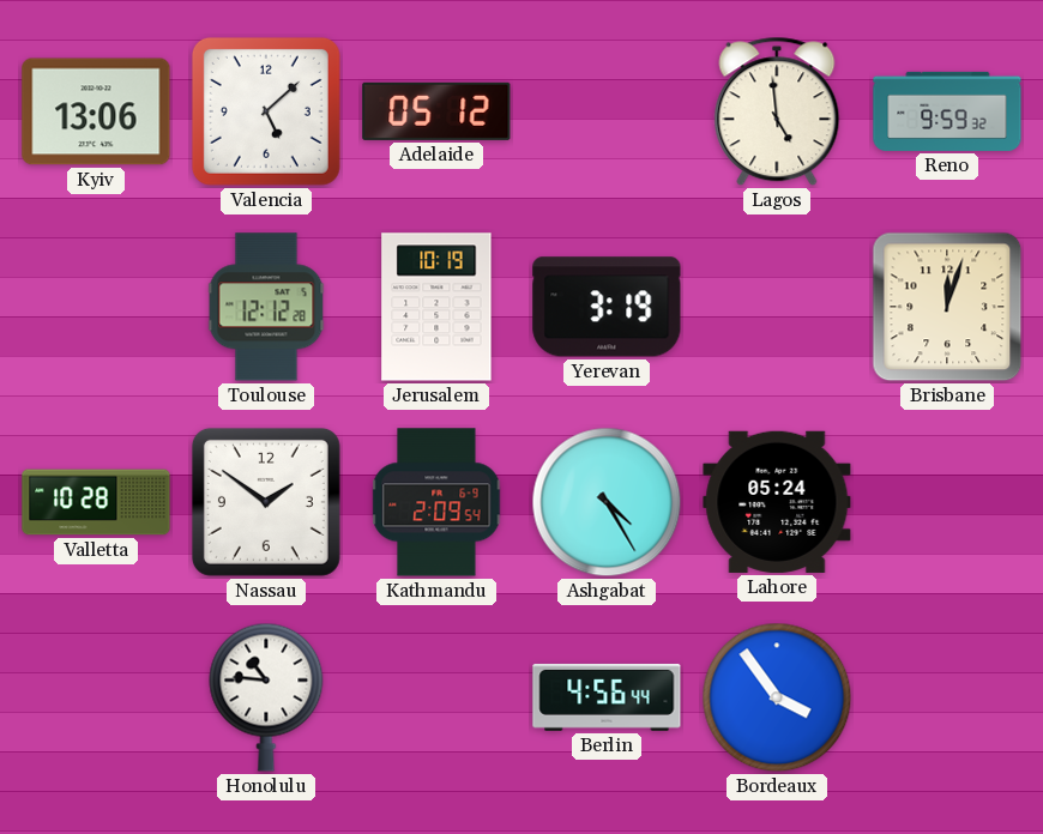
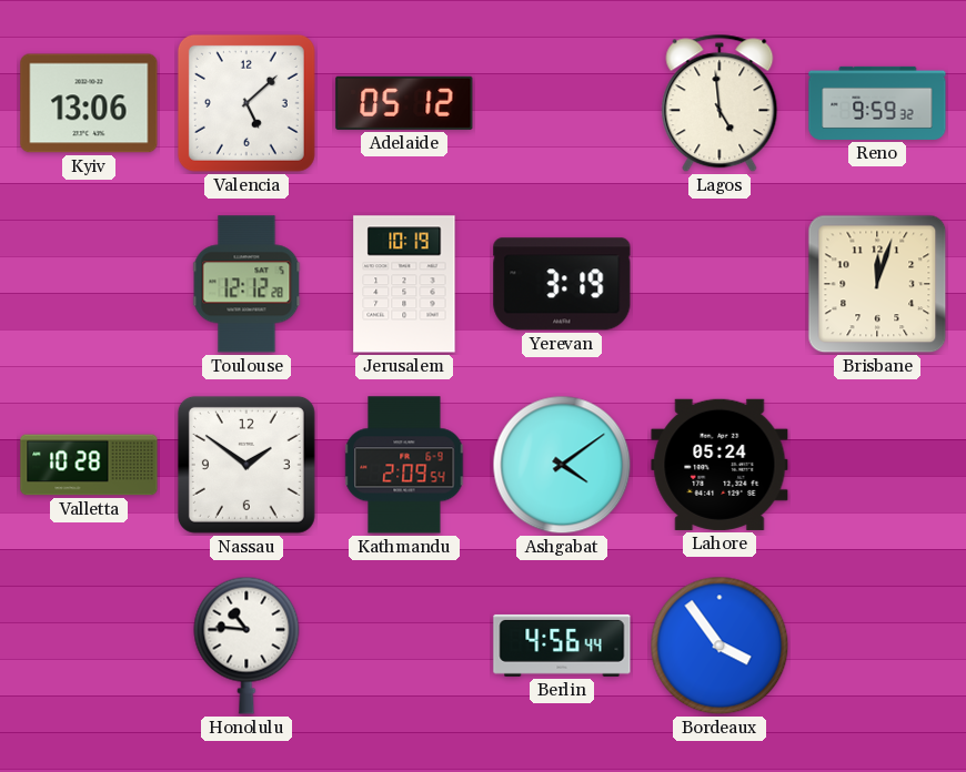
Ashgabat: 4:25 -> 4:09 (562, 465)
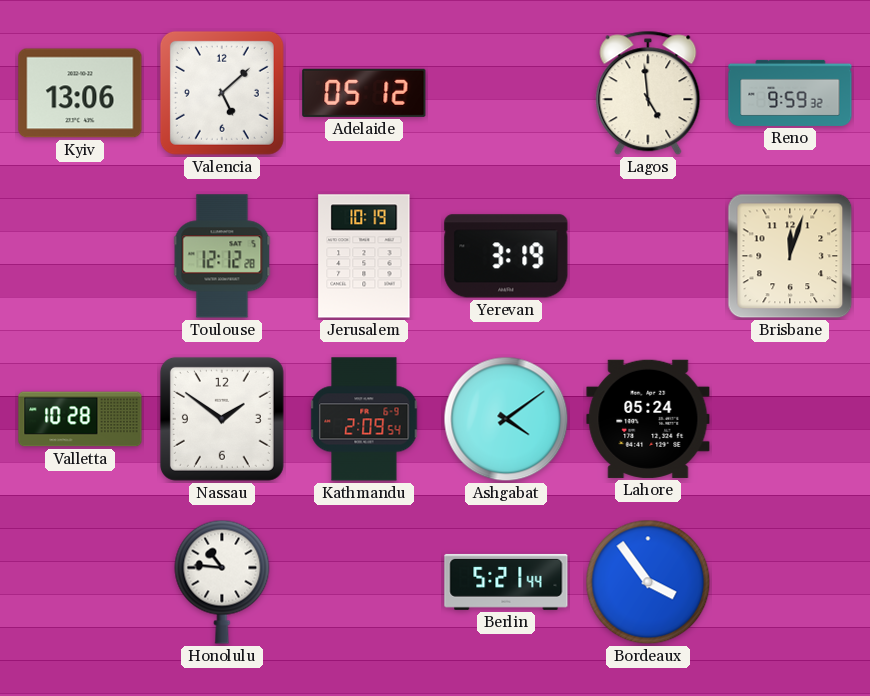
Berlin: 4:56 -> 5:21 (506, 582)
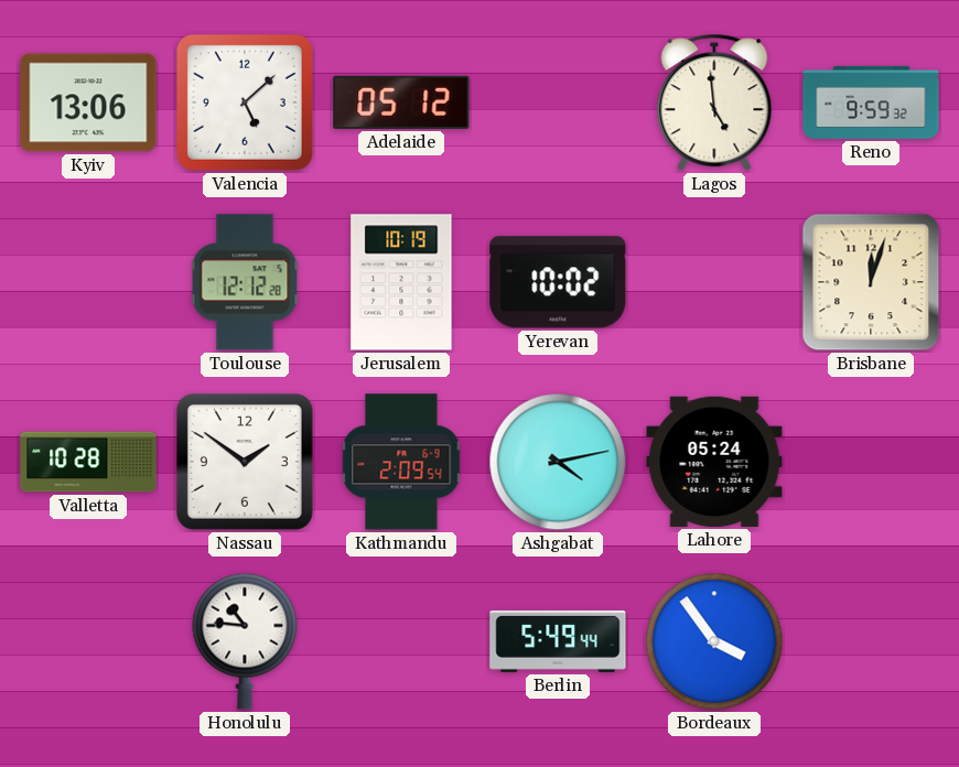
Yerevan: 3:19 -> 10:02 (558, 282)
Ashgabat: 4:09 -> 4:13 (558, 462)
Berlin: 5:21 -> 5:49 (558, 641)
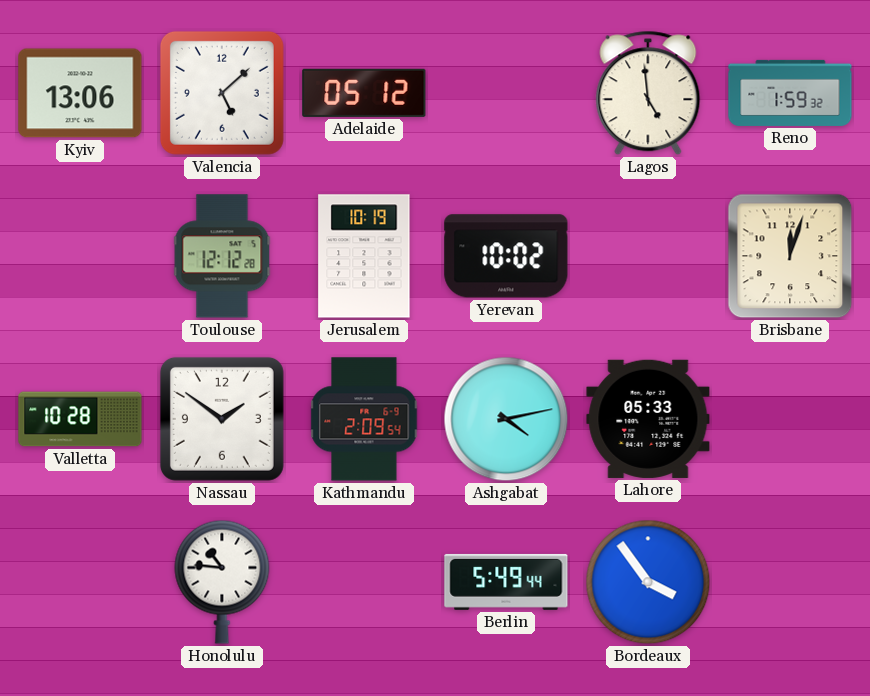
Reno: 9:59 -> 1:59 (790, 93)
Lahore: 05:24 -> 05:33 (648, 419)
